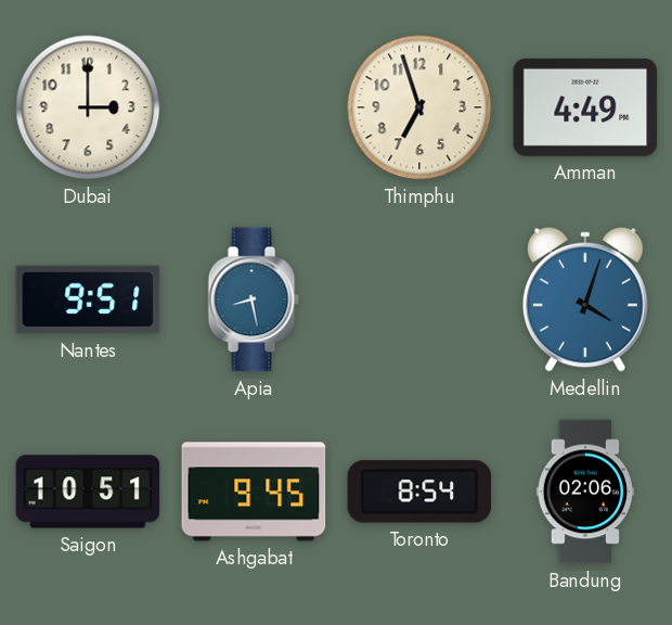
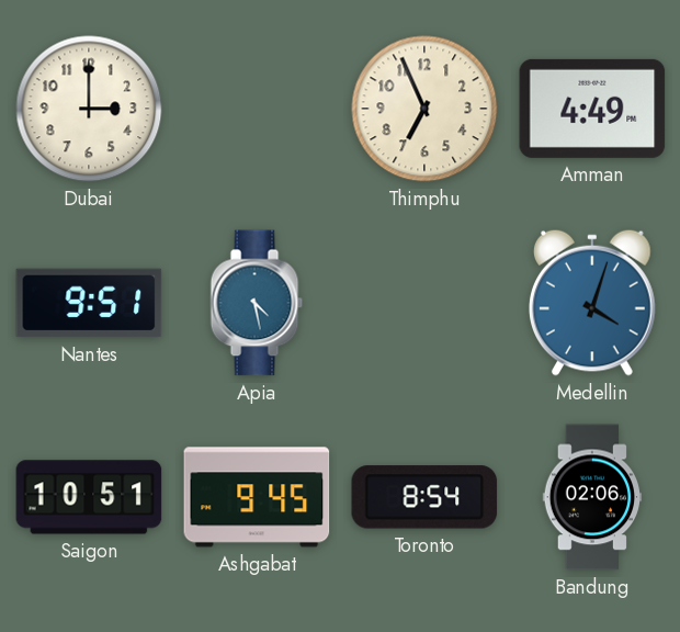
Thimphu: 6:57 -> 6:56 (424, 109)
Apia: 8:28 -> 4:28 (257, 303)
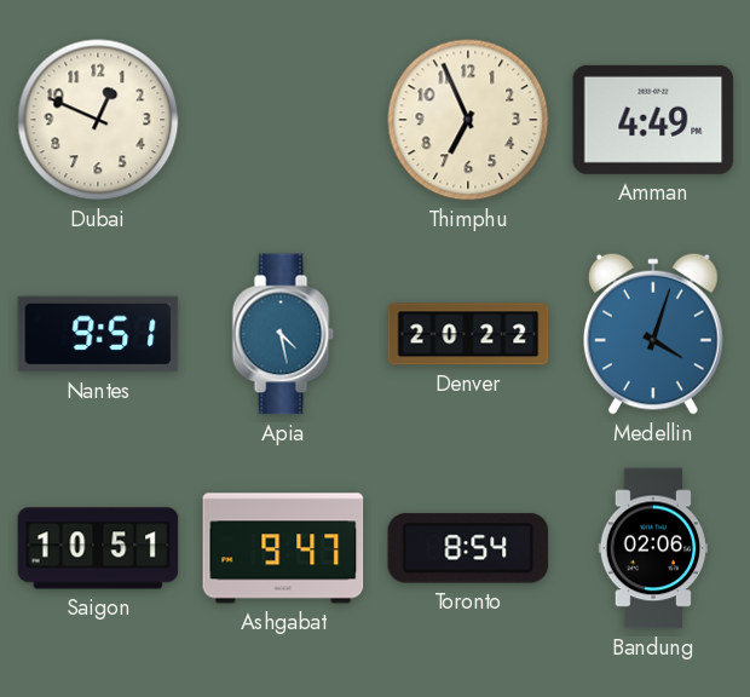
Dubai: 3:00 -> 12:49 (98, 120)
Denver: none -> 20:22 (468, 334)
Ashgabat: 9:45 -> 9:47 (283, 548)
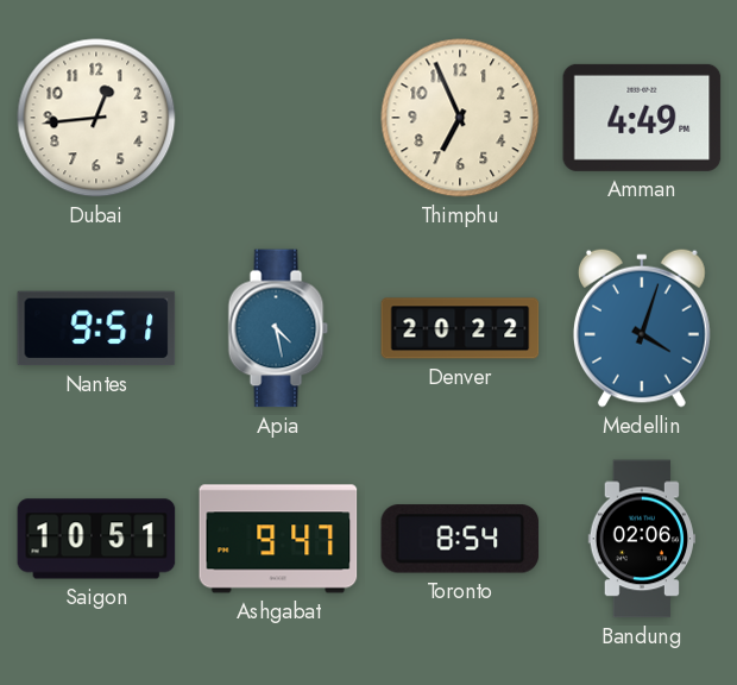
Dubai: 12:49 -> 12:44 (96, 118)
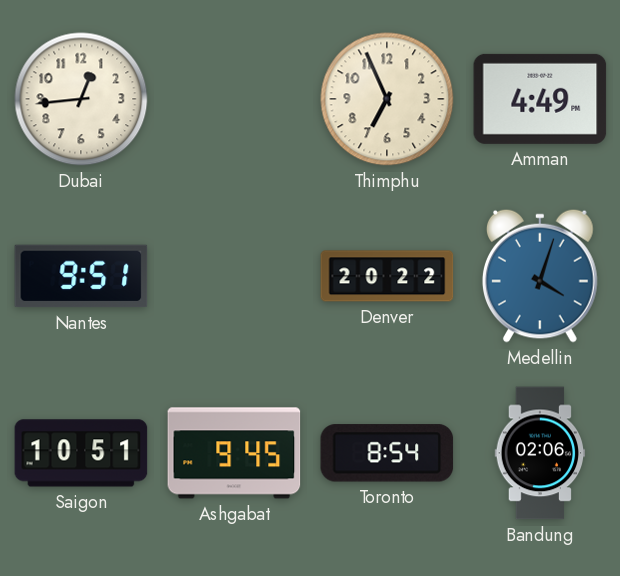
Apia: 4:28 -> none (278, 328)
Ashgabat: 9:47 -> 9:45 (234, 453)
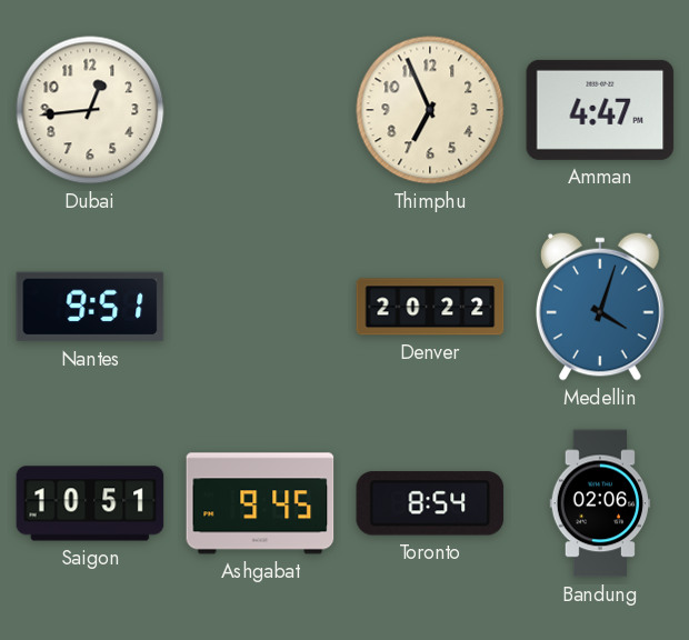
Amman: 4:49 -> 4:47 (600, 110)
